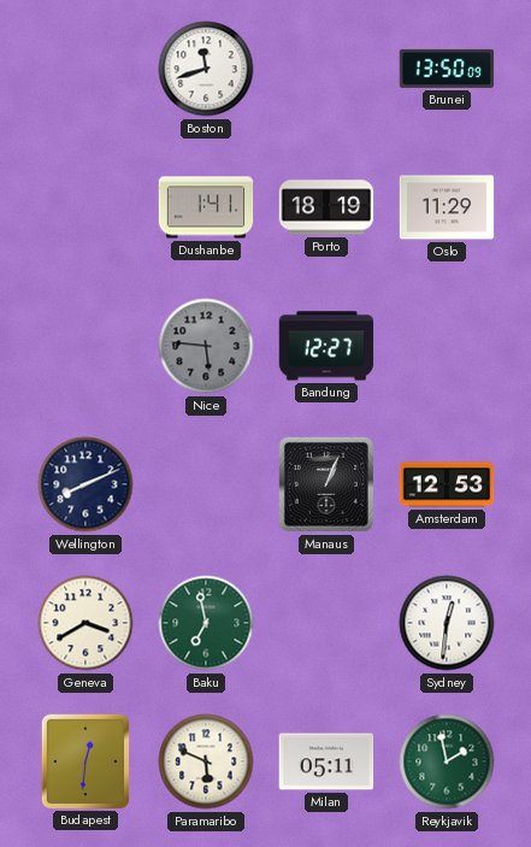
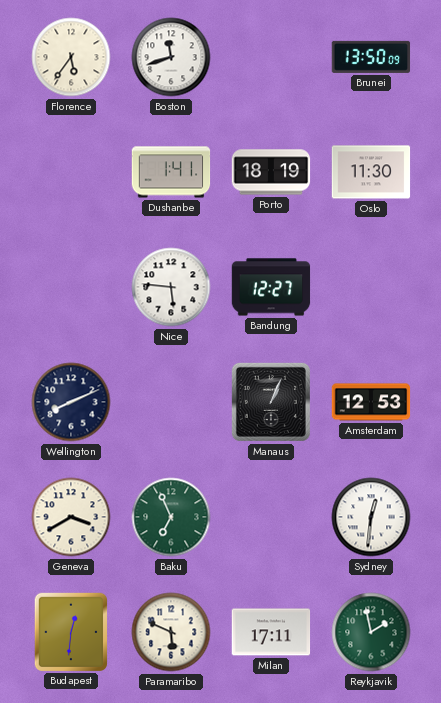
Florence: none -> 5:36 (71, 57)
Oslo: 11:29 -> 11:30 (371, 172)
Nice dial: grey -> white (171, 287)
Baku: 6:58 -> 6:56 (171, 517)
Milan: 05:11 -> 17:11 (271, 632)
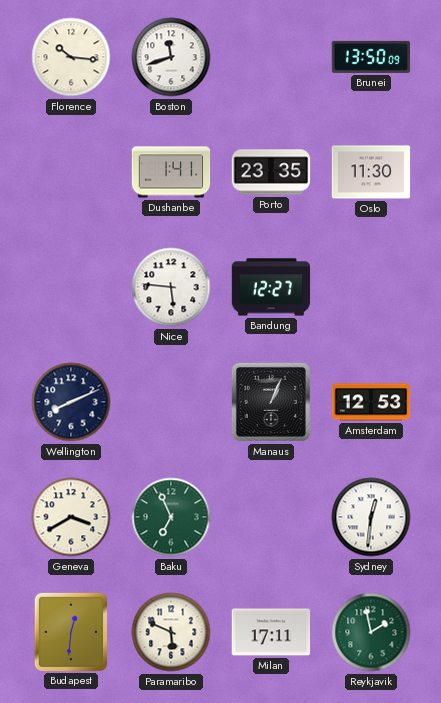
Florence: 5:36 -> 10:16 (71, 57)
Porto: 18:19 -> 23:35 (271, 172)
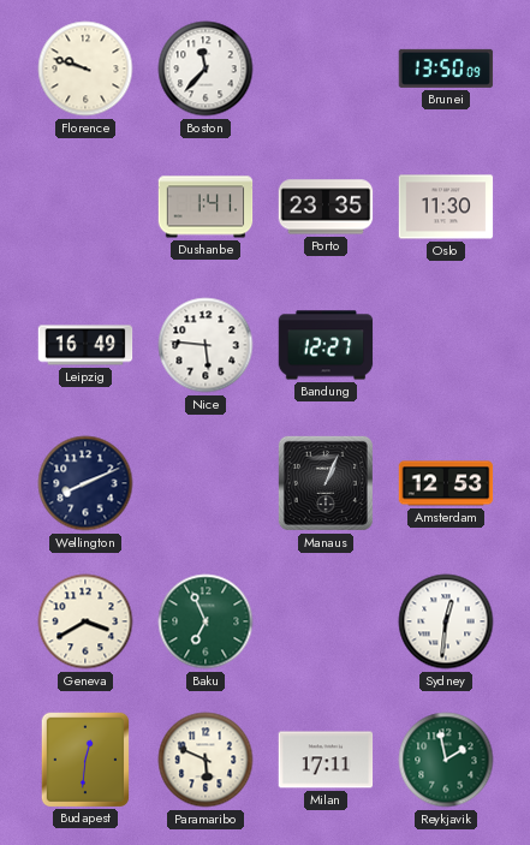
Florence: 10:16 -> 9:48 (85, 69)
Boston: 11:42 -> 11:37 (206, 69)
Leipzig: none -> 16:49 (85, 345)
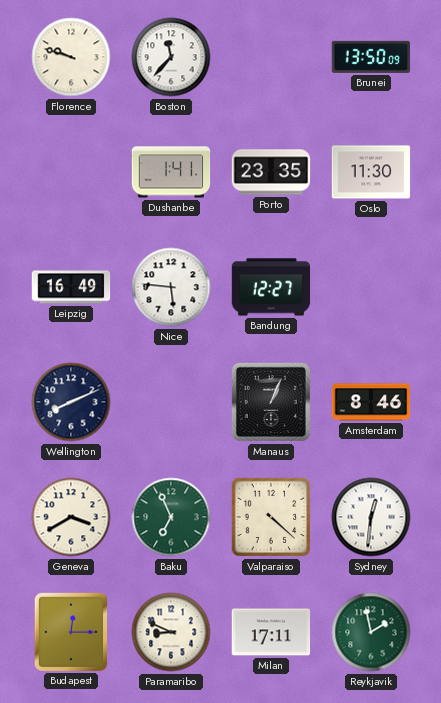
Amsterdam: 12:53 -> 8:46 (371, 402)
Valparaiso: none -> 4:22 (271, 517)
Budapest: 12:31 -> 12:15 (70, 631)
Paramaribo: 5:49 -> 8:49 (171, 632)
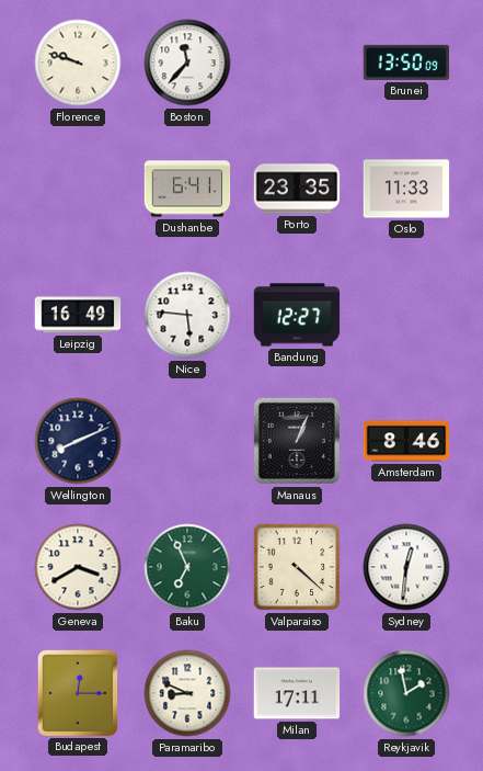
Dushanbe: 1:41 -> 6:41 (187, 189)
Oslo: 11:30 -> 11:33 (406, 189)
